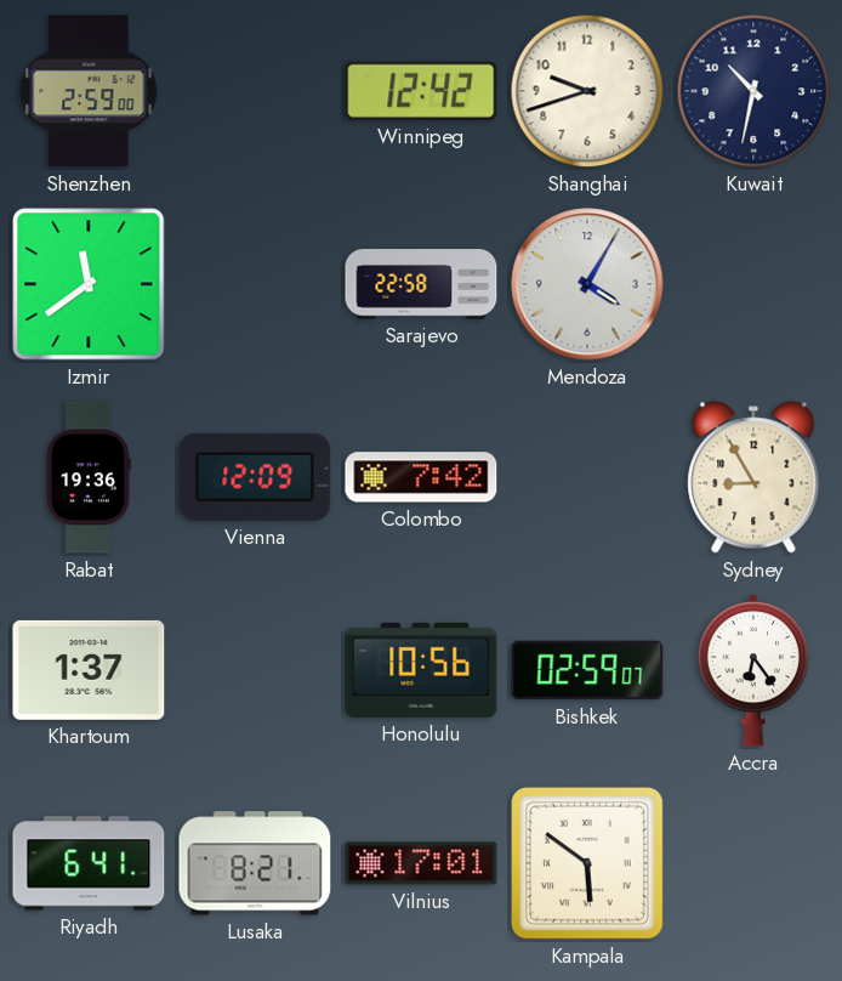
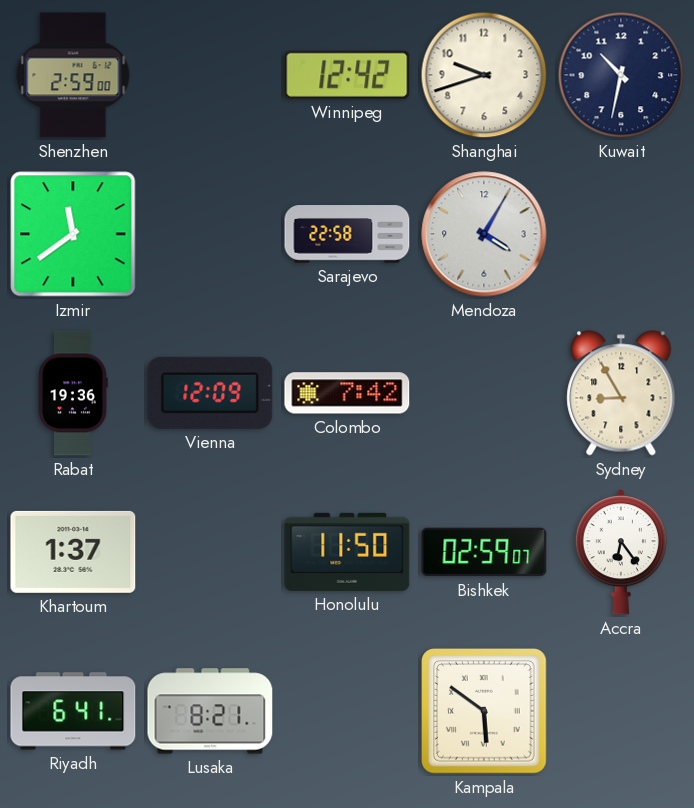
Honolulu: 10:56 -> 11:50 (347, 552)
Vilnius: 17:01 -> none (421, 863)
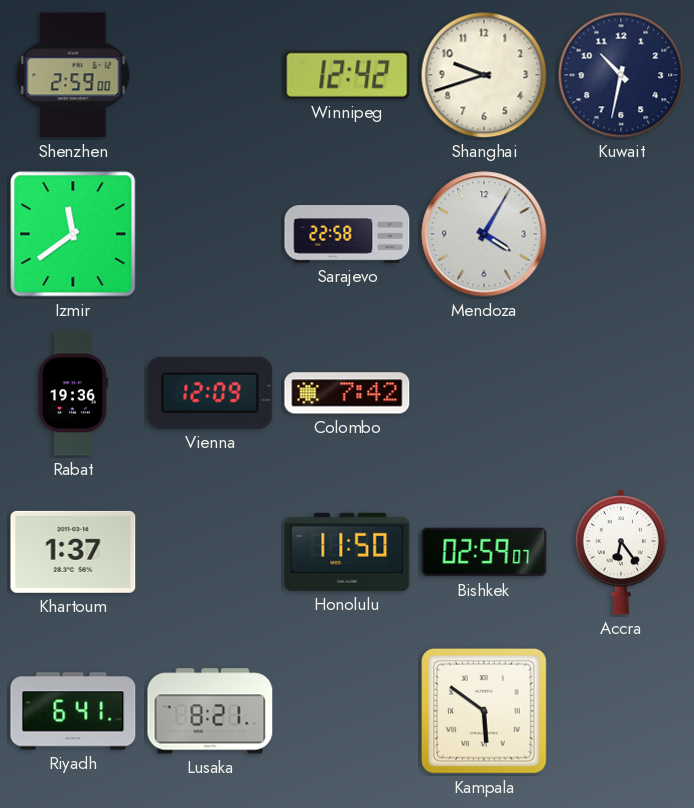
Sydney: 8:55 -> none (621, 393)
